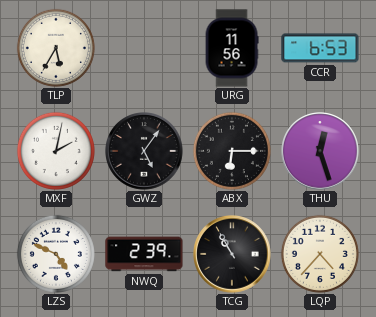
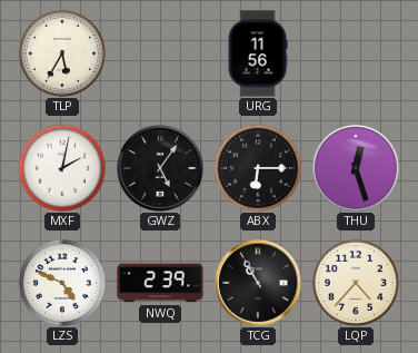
CCR: 6:53 -> none (320, 48)
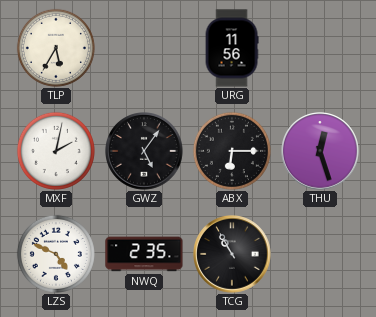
NWQ: 2:39 -> 2:35 (144, 254)
LQP: 4:37 -> none (356, 283)
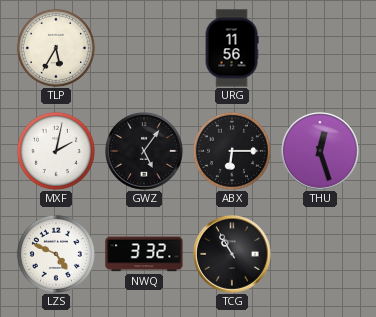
NWQ: 2:35 -> 3:32 (144, 254)
